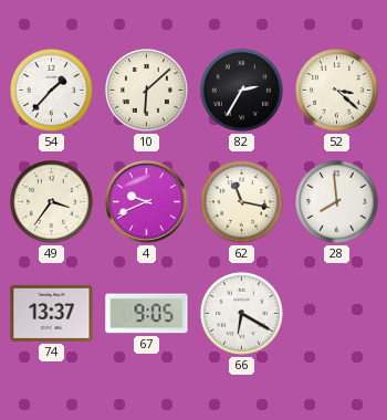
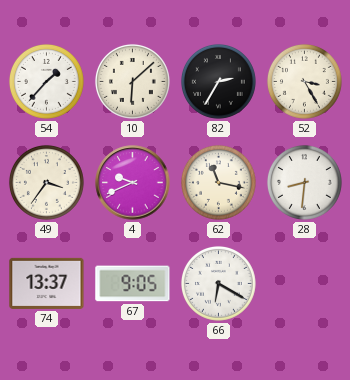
52: 3:22 -> 3:25 (304, 81)
28: 7:59 -> 8:31 (304, 182)
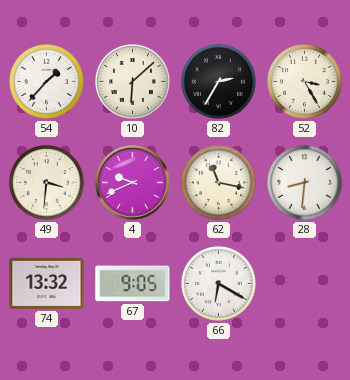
49: 3:36 -> 3:31 (46, 182)
74: 13:37 -> 13:32 (47, 283)
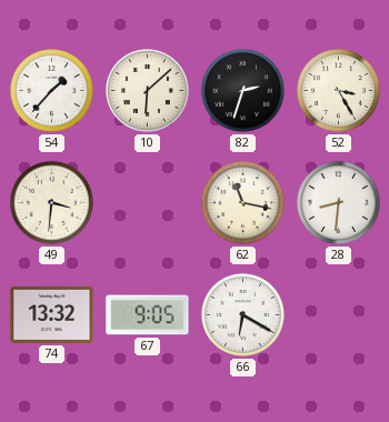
82: 2:35 -> 2:33 (242, 90)
4: 9:41 -> none (133, 183)
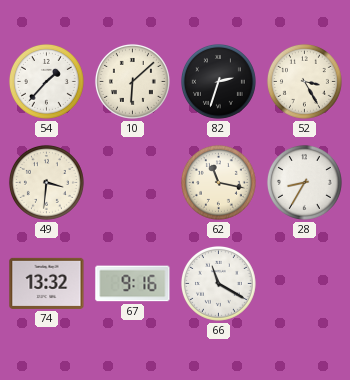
28: 8:31 -> 8:35 (304, 182)
67: 9:05 -> 9:16 (133, 284)
66: 6:20 -> 11:20 (218, 283)
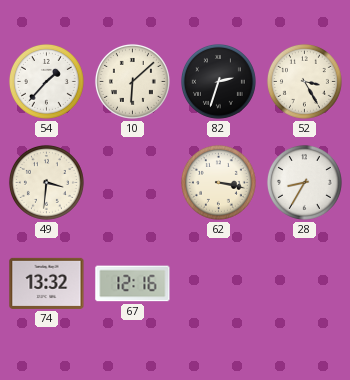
62: 11:17 -> 3:17 (218, 182)
67: 9:16 -> 12:16 (133, 284)
66: 11:20 -> none (218, 283)
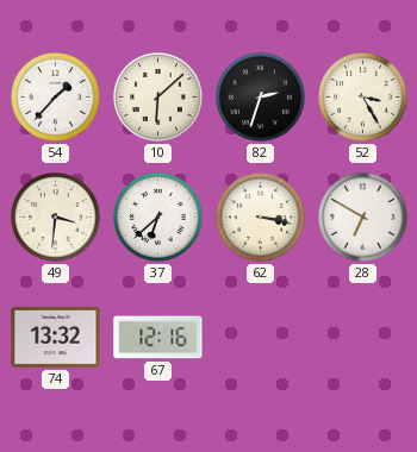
37: none -> 6:38 (157, 216)
28: 8:35 -> 6:50 (362, 216)
